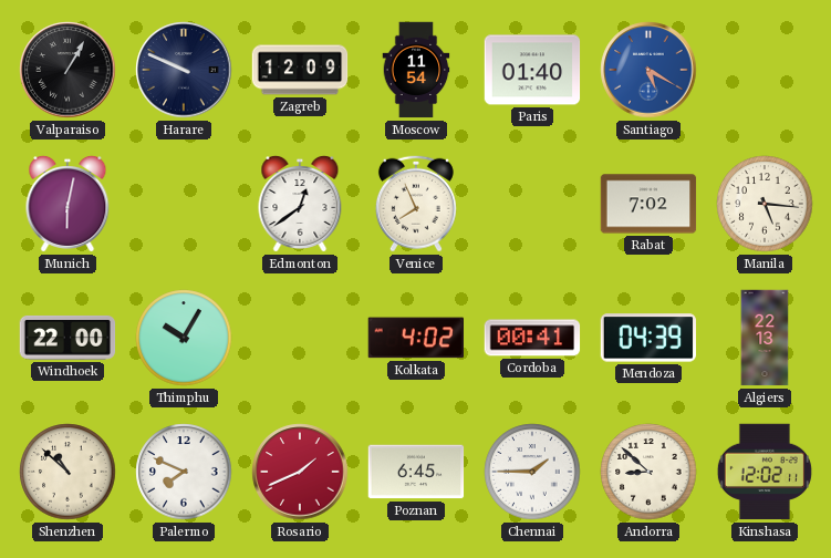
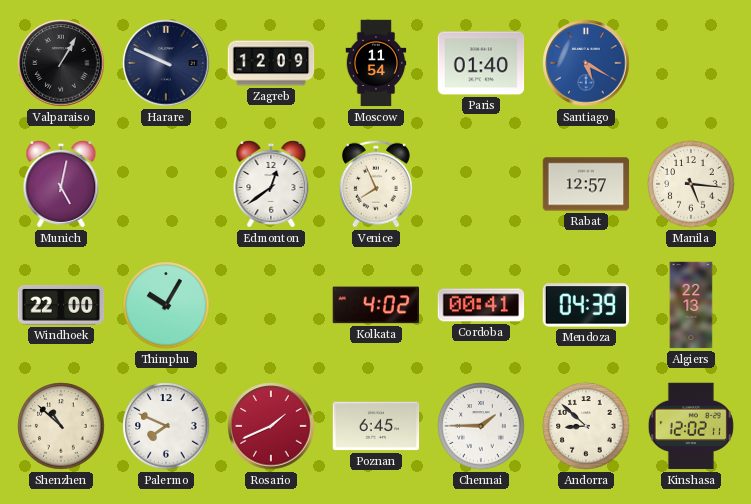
Munich: 6:02 -> 5:02 (61, 184)
Rabat: 7:02 -> 12:57 (586, 184)
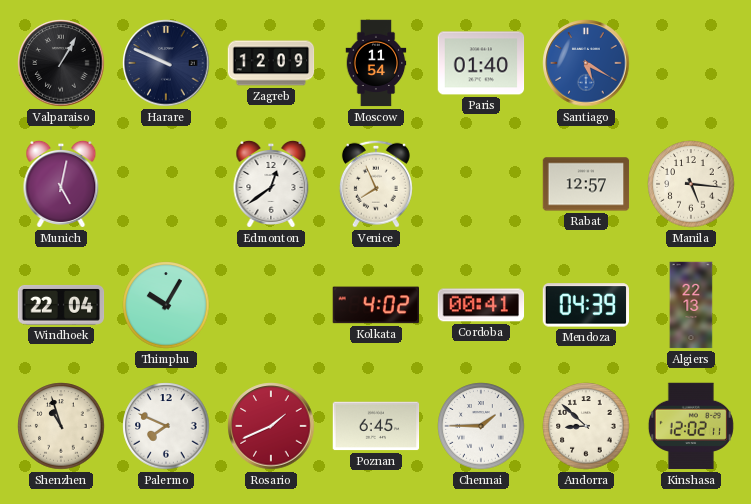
Windhoek: 22:00 -> 22:04 (61, 305)
Shenzhen: 10:52 -> 10:57 (61, 426)
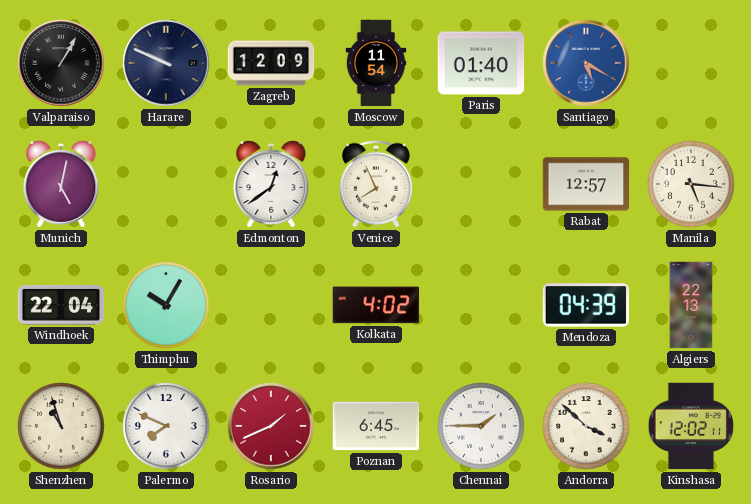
Cordoba: 00:41 -> none (481, 305)
Andorra: 8:52 -> 3:52 (586, 426)
